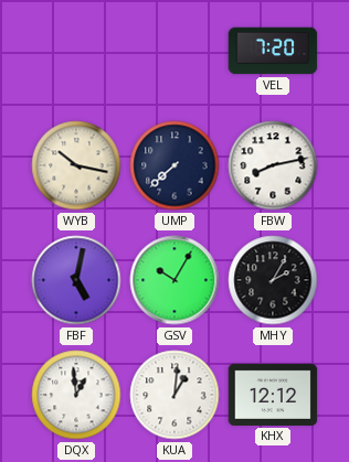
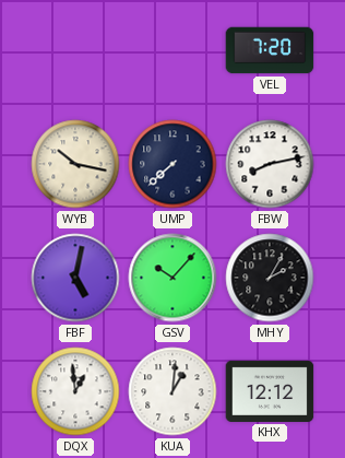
GSV: 10:05 -> 10:07 (172, 278)
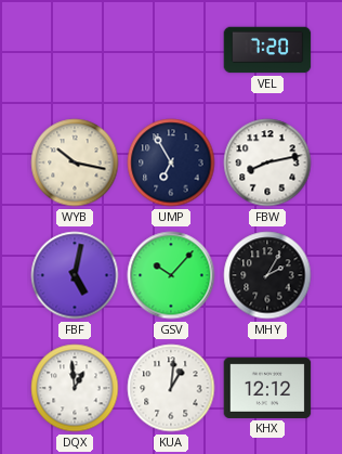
UMP: 7:38 -> 6:55 (171, 163)
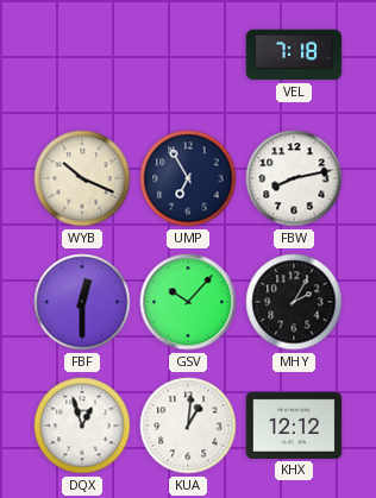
VEL: 7:20 -> 7:18 (294, 55)
WYB: 10:17 -> 10:19 (82, 178)
FBF: 5:02 -> 12:30 (82, 302)
DQX: 12:59 -> 12:57 (82, 425)
